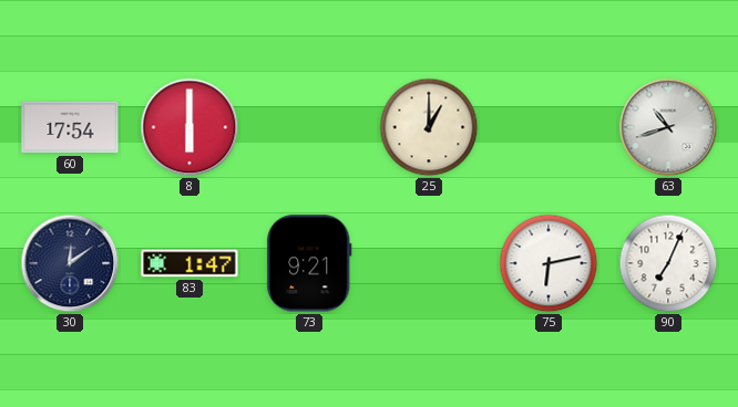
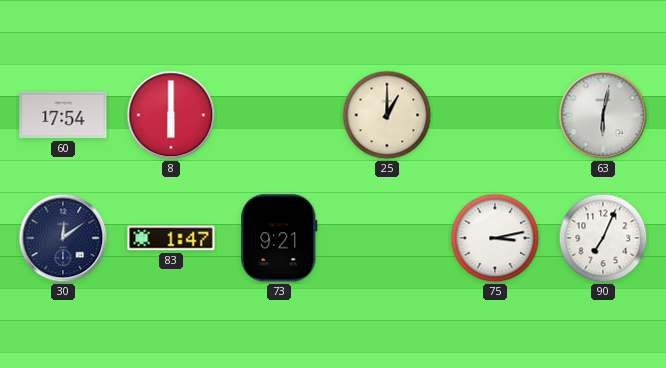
63: 10:42 -> 6:02 (603, 115)
75: 6:13 -> 3:13 (495, 238)
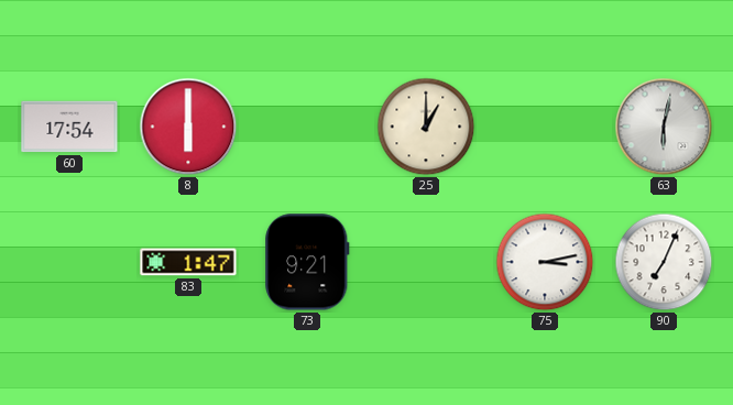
30: 12:09 -> none (63, 238)
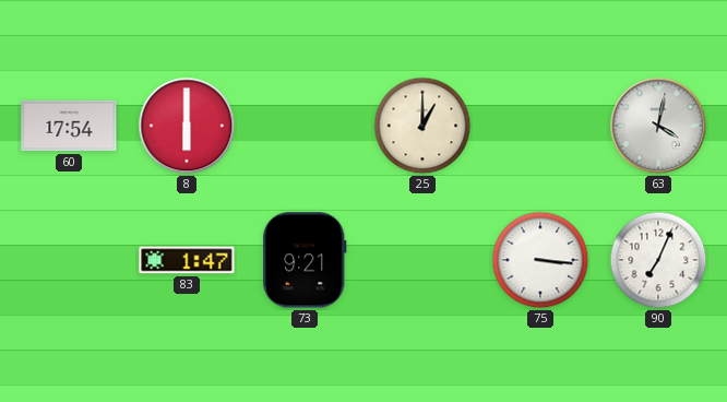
63: 6:02 -> 4:02 (658, 126)
75: 3:13 -> 3:16 (540, 260)
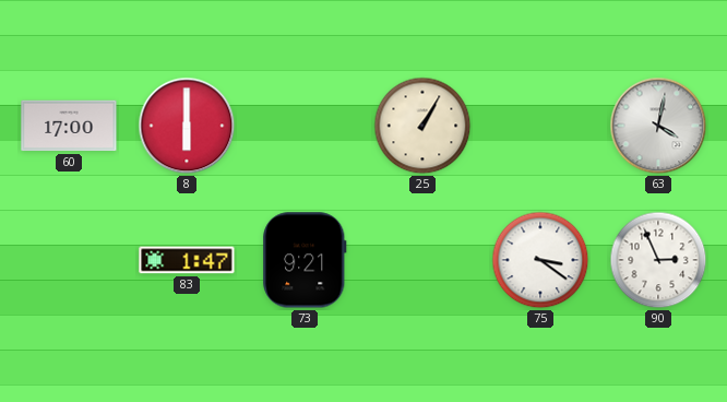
60: 17:54 -> 17:00 (69, 126)
25: 1:00 -> 1:05 (422, 126)
75: 3:16 -> 3:21 (540, 260)
90: 7:04 -> 2:56 (658, 260)
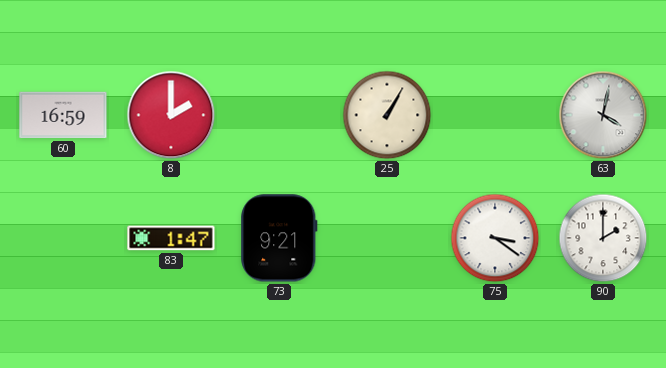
60: 17:00 -> 16:59 (63, 115)
8: 6:00 -> 2:00 (171, 115)
90: 2:56 -> 2:00 (603, 238)
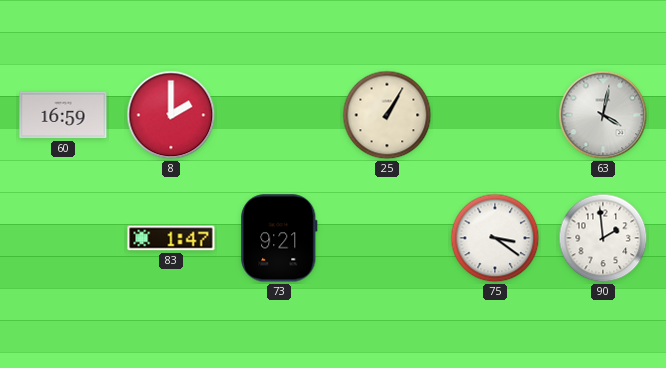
90: 2:00 -> 1:59 (603, 238)
